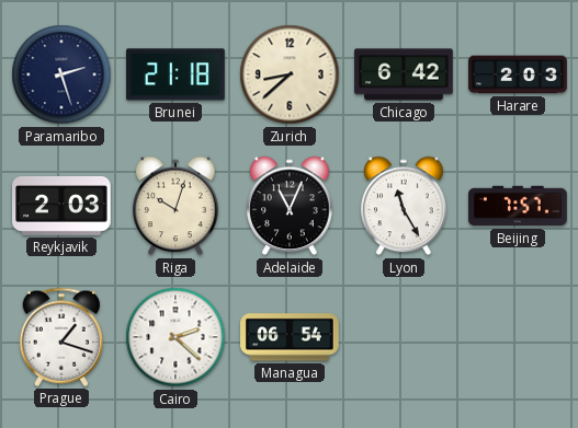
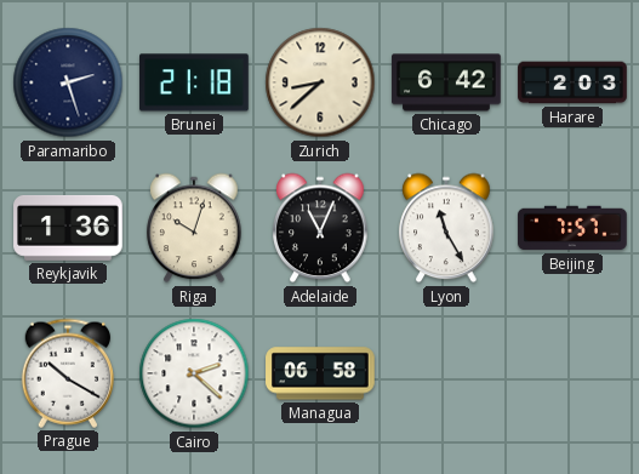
Reykjavik: 2:03 -> 1:36 (68, 229)
Prague: 1:18 -> 10:20 (67, 373)
Managua: 06:54 -> 06:58 (320, 373)
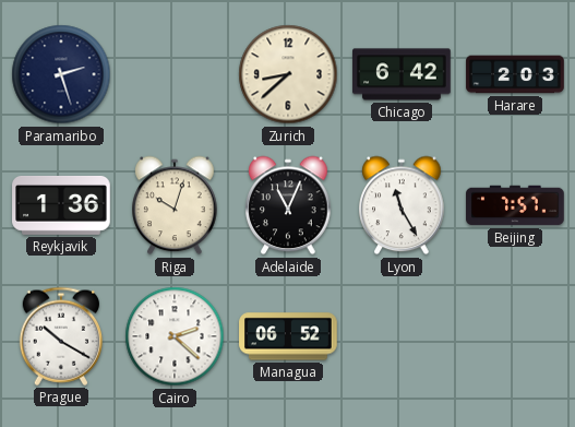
Brunei: 21:18 -> none (194, 82)
Managua: 06:58 -> 06:52 (288, 336)
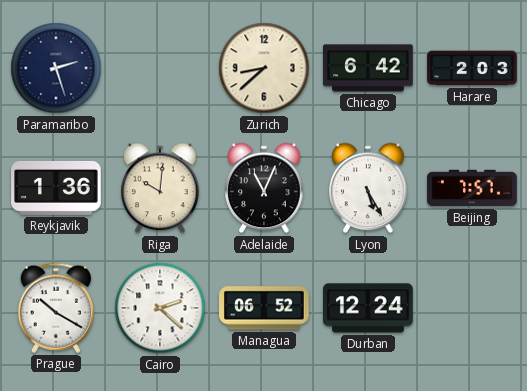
Riga: 10:03 -> 10:01 (160, 188)
Lyon: 11:25 -> 5:25 (368, 188)
Durban: none -> 12:24 (368, 308)
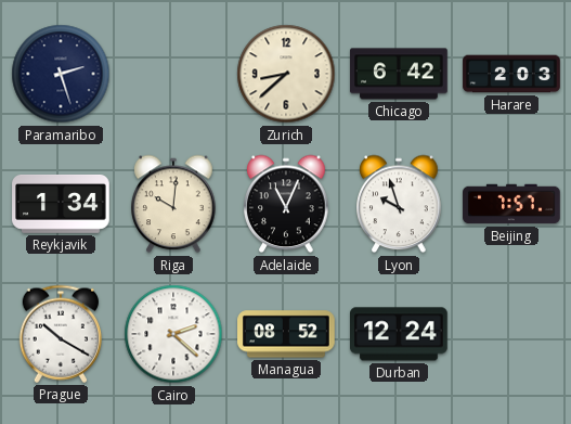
Reykjavik: 1:36 -> 1:34 (61, 205)
Lyon: 5:25 -> 9:57 (399, 204)
Managua: 06:52 -> 08:52 (286, 334)
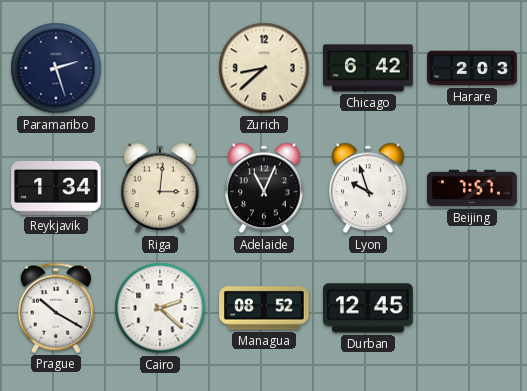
Riga: 10:01 -> 3:01 (160, 188)
Durban: 12:24 -> 12:45 (368, 308)
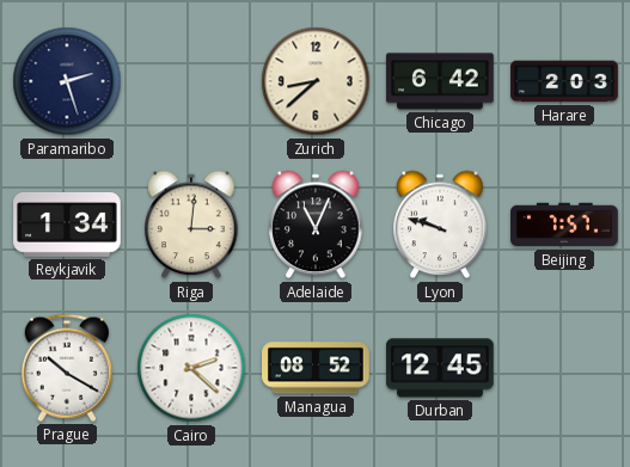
Lyon: 9:57 -> 9:48 (440, 225)
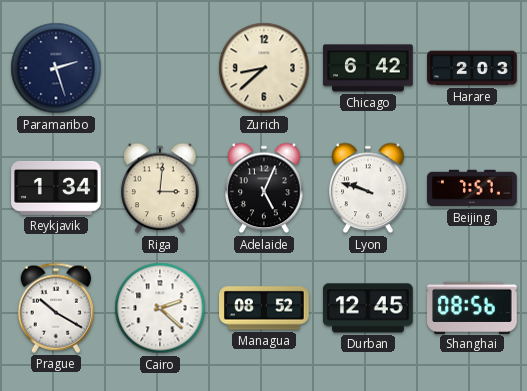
Adelaide: 11:04 -> 5:04 (264, 188)
Shanghai: none -> 08:56 (472, 307)
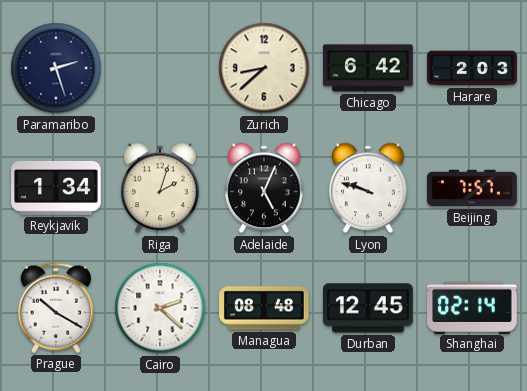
Riga: 3:01 -> 2:03 (160, 188)
Managua: 08:52 -> 08:48 (264, 308)
Shanghai: 08:56 -> 02:14 (472, 307)
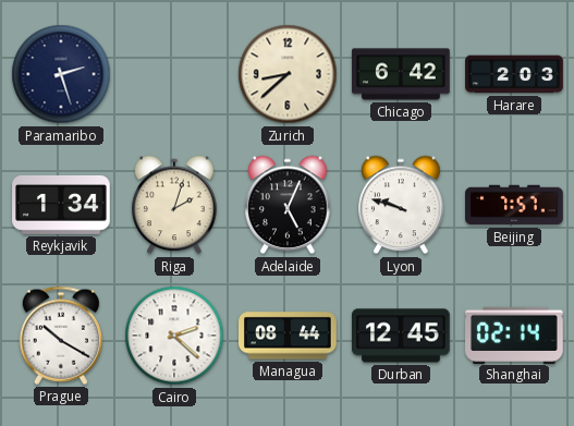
Managua: 08:48 -> 08:44 (288, 336)
